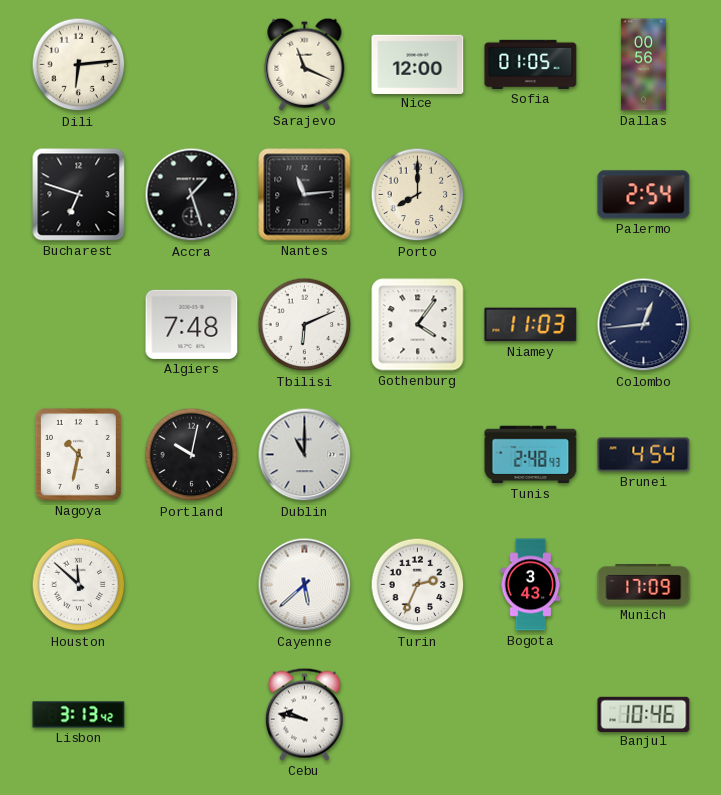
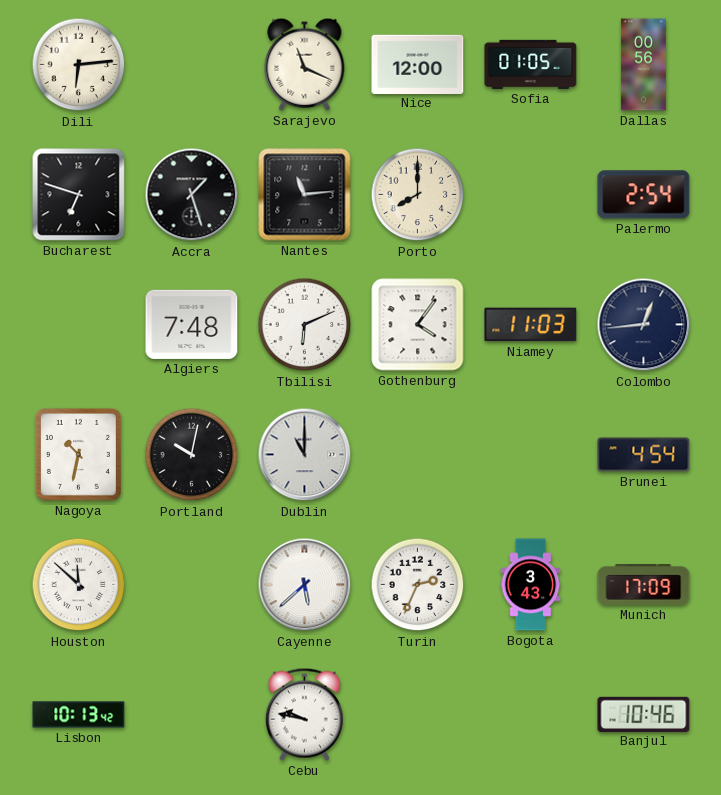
Tunis: 2:48 -> none (531, 455)
Lisbon: 3:13 -> 10:13 (79, 715)
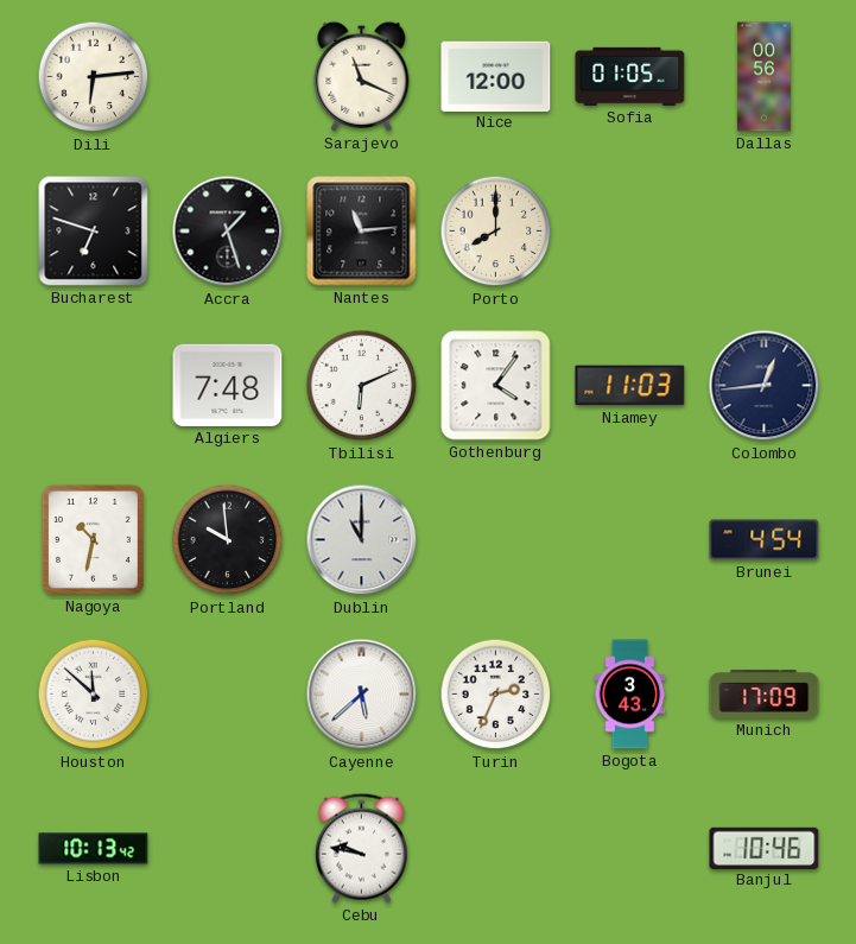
Palermo: 2:54 -> none (644, 195)
Portland: 10:02 -> 9:59 (228, 540)
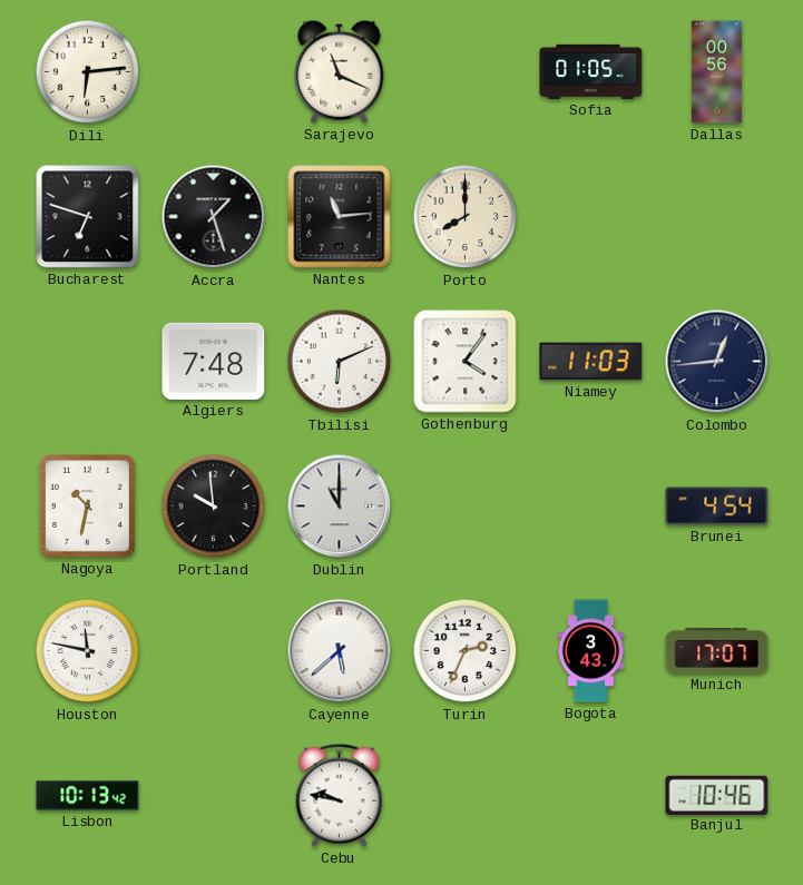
Nice: 12:00 -> none (496, 76)
Houston: 11:52 -> 11:47 (88, 651)
Munich: 17:09 -> 17:07 (717, 651)
